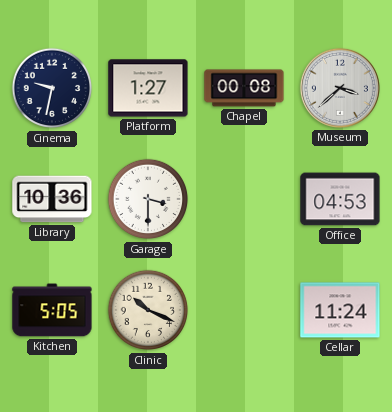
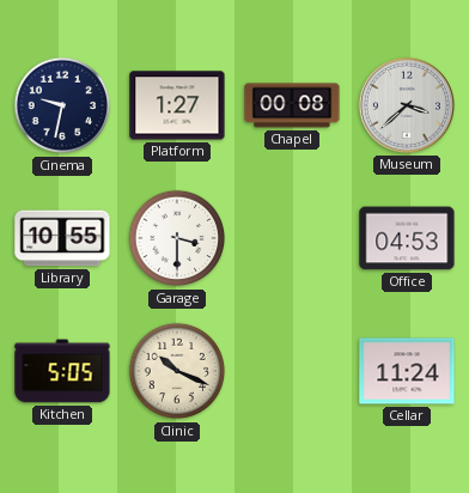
Library: 10:36 -> 10:55 (62, 238)
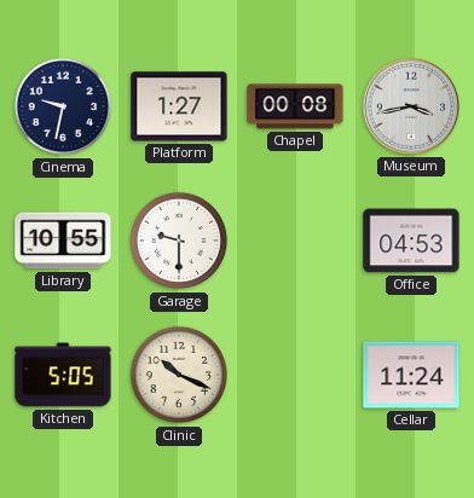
Museum: 3:38 -> 3:43 (411, 106)
Garage: 3:30 -> 9:30 (179, 241)
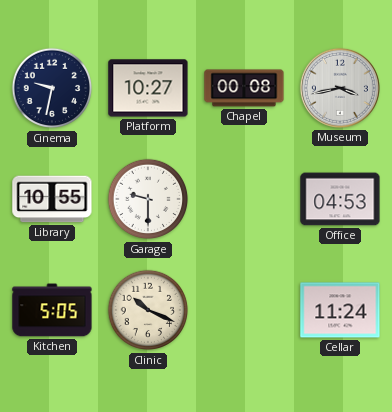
Platform: 1:27 -> 10:27 (148, 88)
